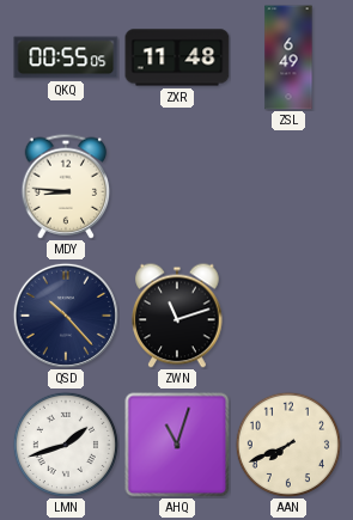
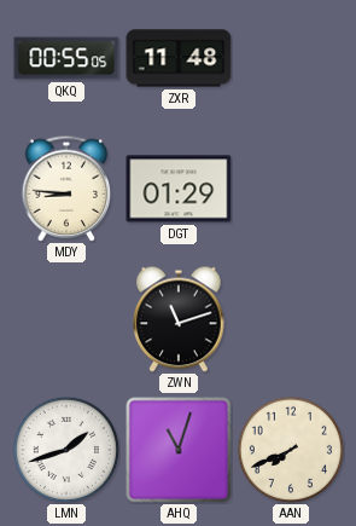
ZSL: 6:49 -> none (288, 57)
DGT: none -> 01:29 (179, 189)
QSD: 10:23 -> none (66, 316)
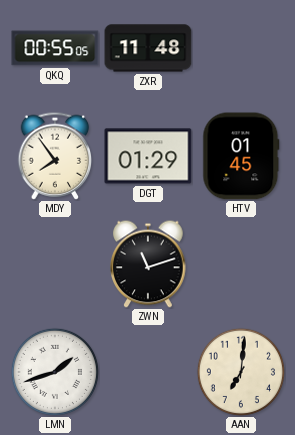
MDY: 8:46 -> 7:54 (55, 156)
HTV: none -> 01:45 (241, 156)
AHQ: 11:03 -> none (179, 450)
AAN: 7:41 -> 7:01 (241, 372)
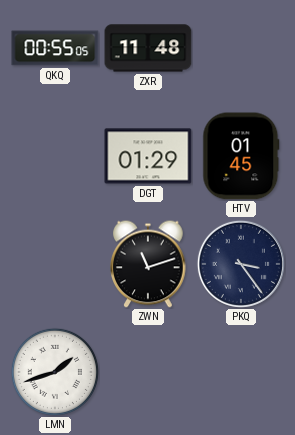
MDY: 7:54 -> none (55, 156)
PKQ: none -> 3:24 (241, 264)
AAN: 7:01 -> none (241, 372)
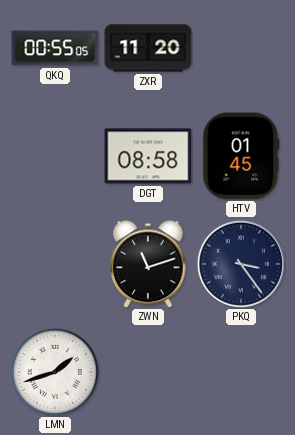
ZXR: 11:48 -> 11:20 (148, 48)
DGT: 01:29 -> 08:58 (148, 156)
